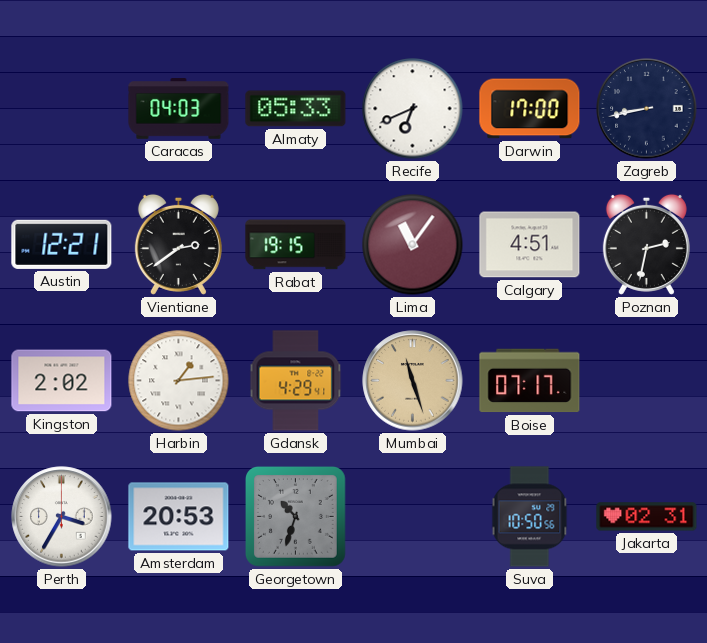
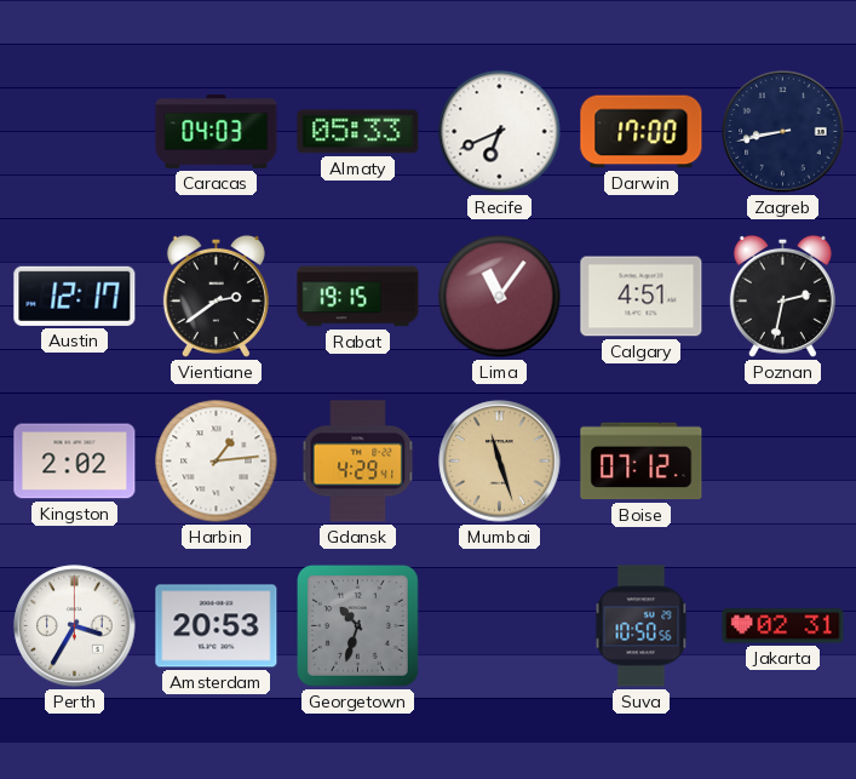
Austin: 12:21 -> 12:17 (75, 296)
Boise: 07:17 -> 07:12 (642, 462)
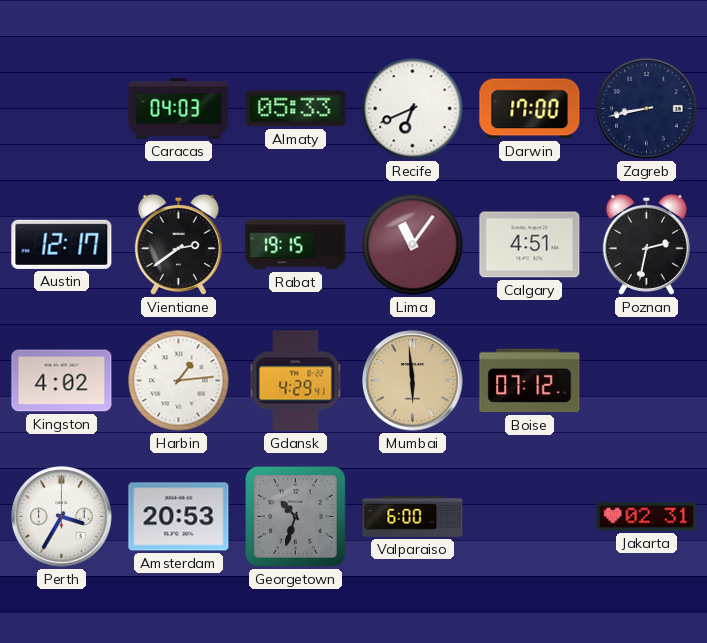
Kingston: 2:02 -> 4:02 (62, 381)
Mumbai: 11:27 -> 5:59 (413, 381)
Valparaiso: none -> 6:00 (413, 516)
Suva: 10:50 -> none (642, 626)
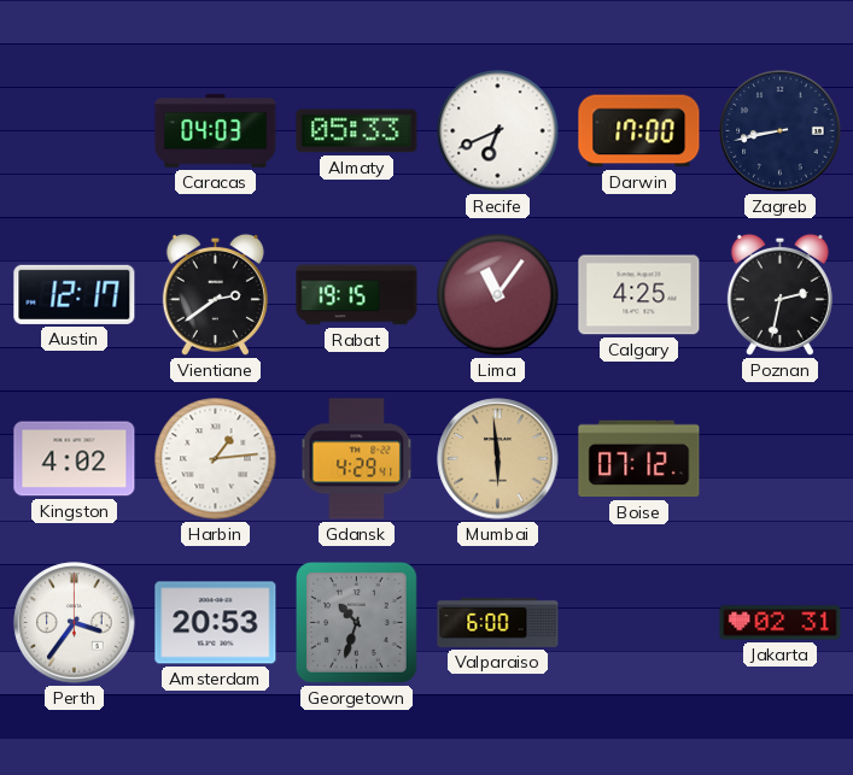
Calgary: 4:51 -> 4:25 (639, 295)
Perth: 3:35 -> 3:36 (75, 623)
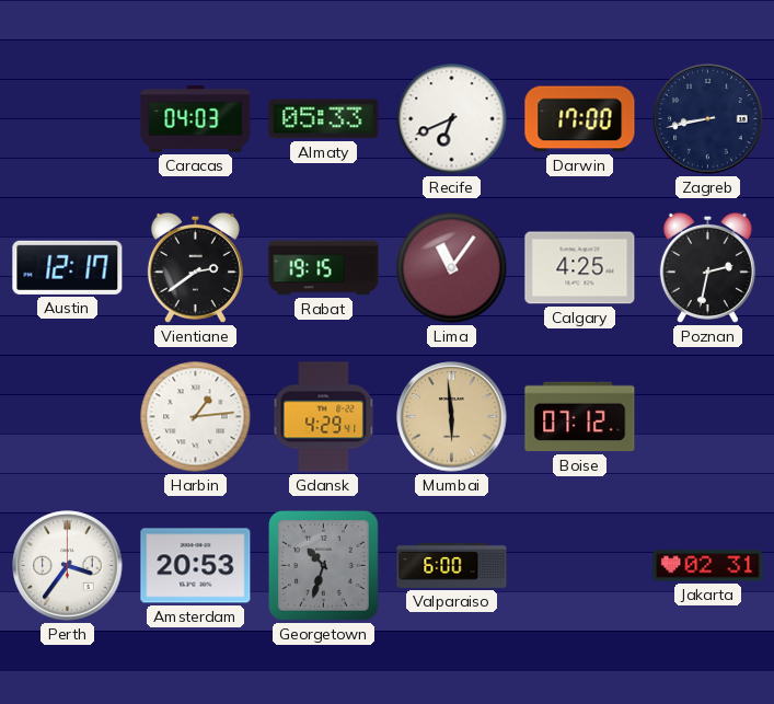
Kingston: 4:02 -> none (75, 459)
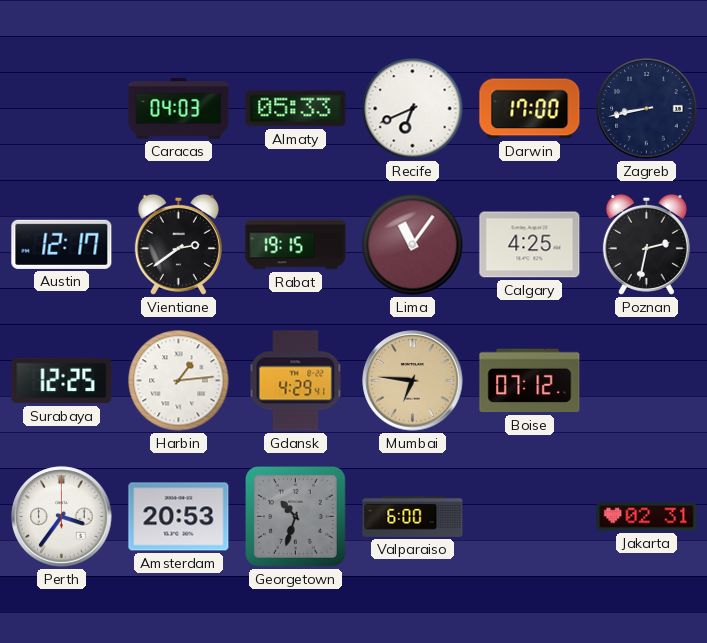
Surabaya: none -> 12:25 (62, 381)
Mumbai: 5:59 -> 6:46 (413, 381)
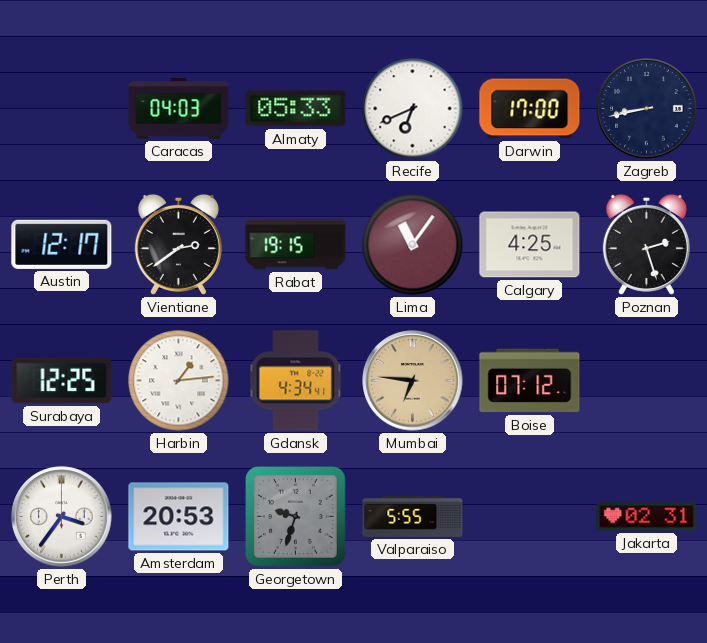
Poznan: 2:32 -> 2:27 (646, 244)
Gdansk: 4:29 -> 4:34 (296, 381)
Georgetown: 10:33 -> 9:33 (296, 517)
Valparaiso: 6:00 -> 5:55 (413, 516)
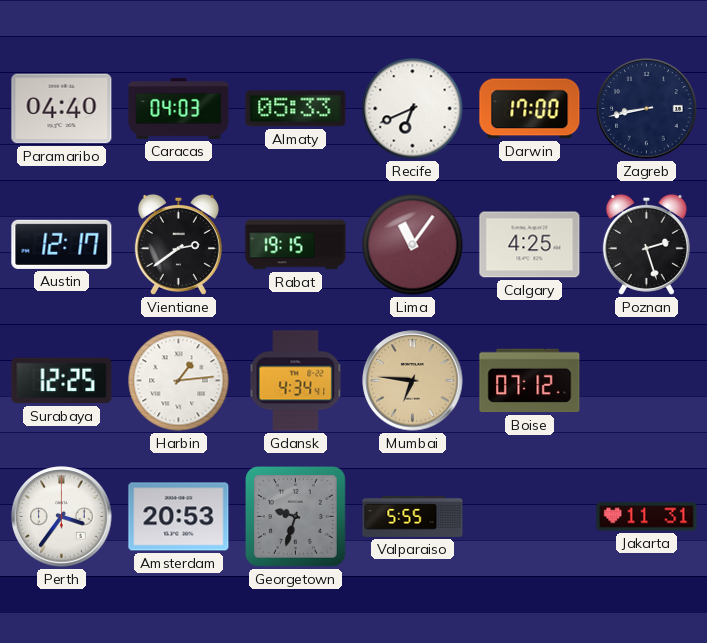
Paramaribo: none -> 04:40 (62, 109)
Jakarta: 02:31 -> 11:31 (647, 517)
